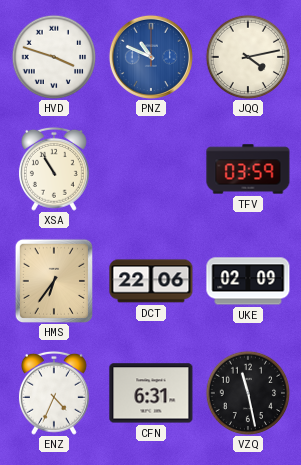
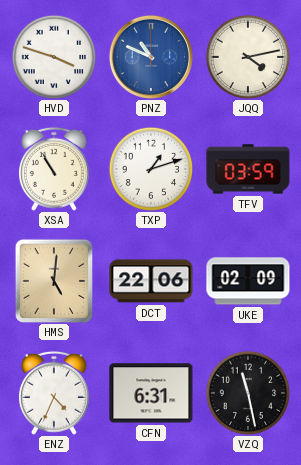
TXP: none -> 1:12 (151, 169)
HMS: 6:36 -> 5:01 (53, 280)
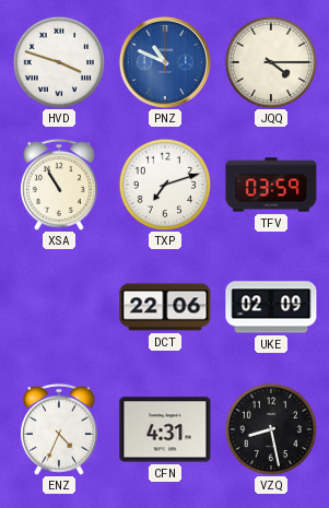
JQQ: 4:13 -> 4:15 (271, 62)
TXP: 1:12 -> 7:12 (165, 185)
HMS: 5:01 -> none (53, 280)
CFN: 6:31 -> 4:31 (165, 429)
VZQ: 11:28 -> 8:28 (271, 429)
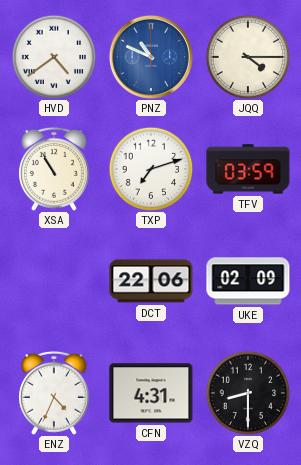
HVD: 3:48 -> 4:39 (54, 57)
VZQ: 8:28 -> 8:30 (248, 393)
